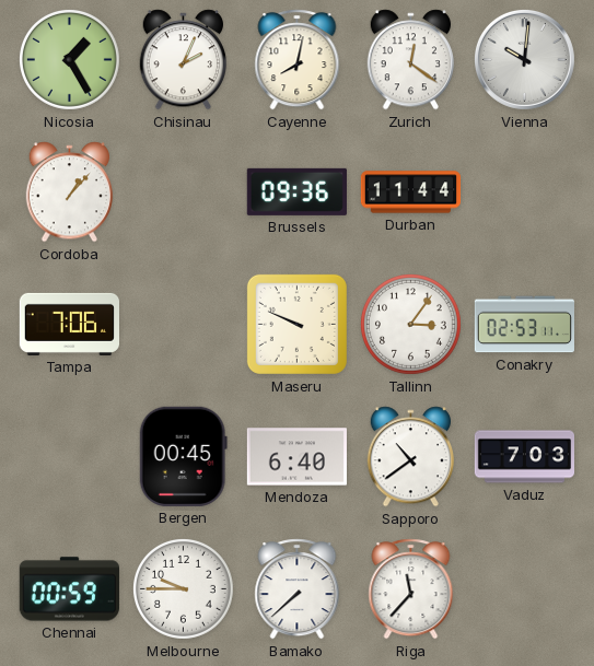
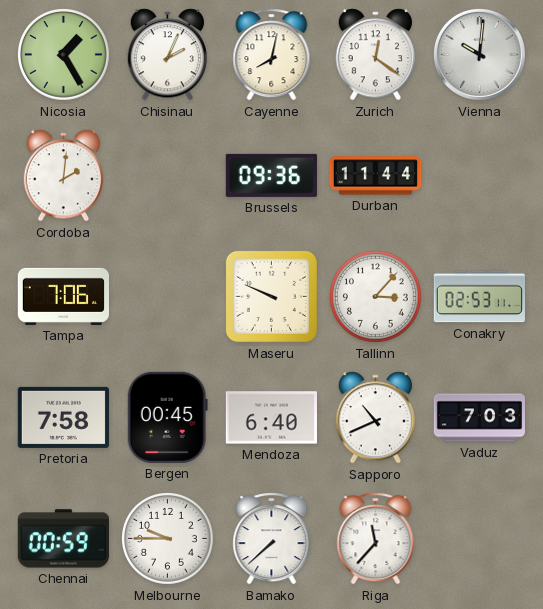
Cordoba: 1:07 -> 2:01 (64, 176)
Tallinn: 3:06 -> 3:07 (375, 296)
Pretoria: none -> 7:58 (63, 417)
Sapporo: 10:39 -> 10:41 (376, 418)
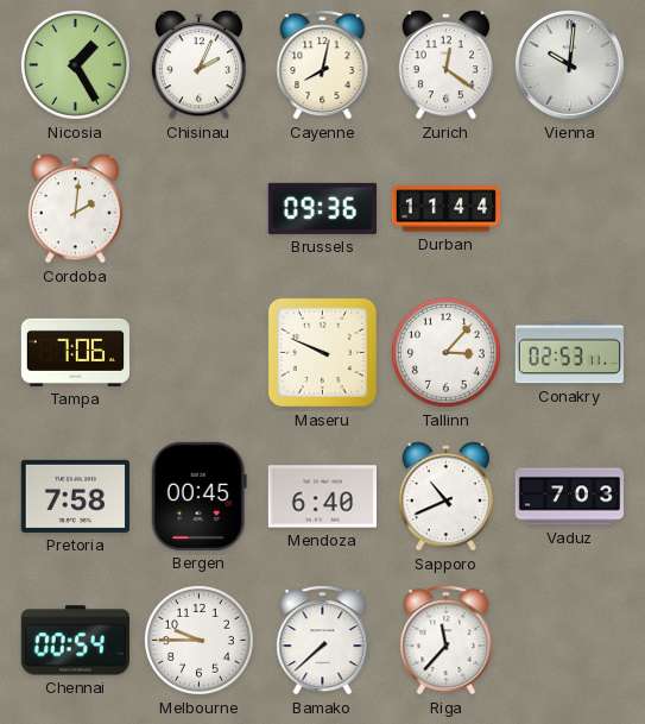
Chennai: 00:59 -> 00:54 (75, 641)
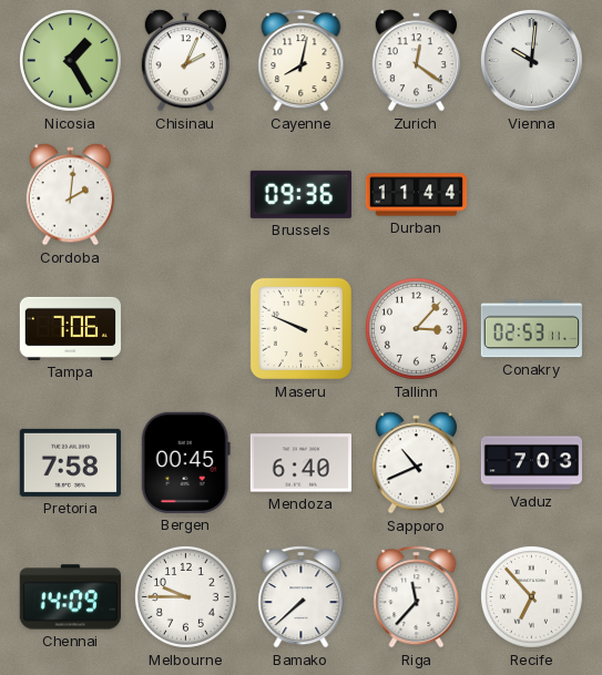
Chennai: 00:54 -> 14:09 (70, 597)
Recife: none -> 6:53 (531, 596)
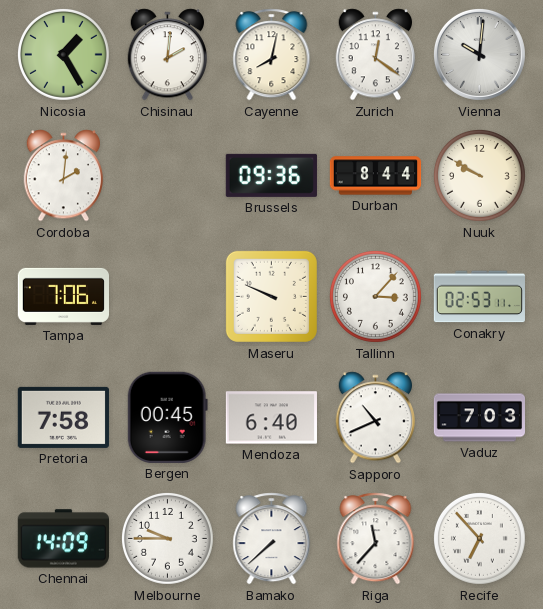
Chisinau: 2:04 -> 2:01 (168, 55)
Durban: 11:44 -> 8:44 (376, 176)
Nuuk: none -> 9:50 (479, 175)
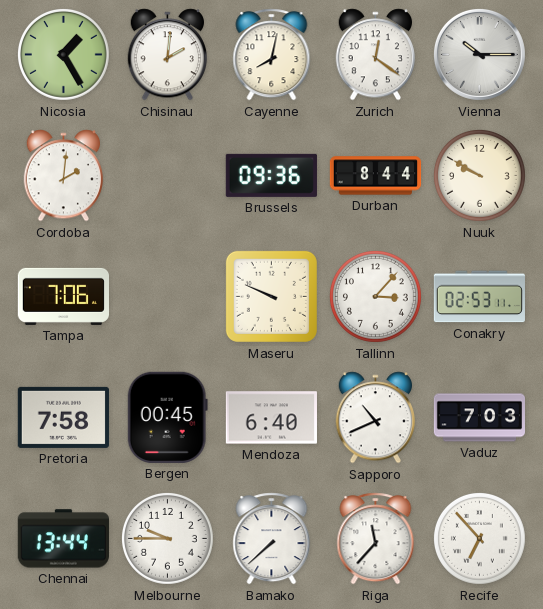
Vienna: 10:01 -> 10:15 (479, 54)
Chennai: 14:09 -> 13:44 (63, 539)
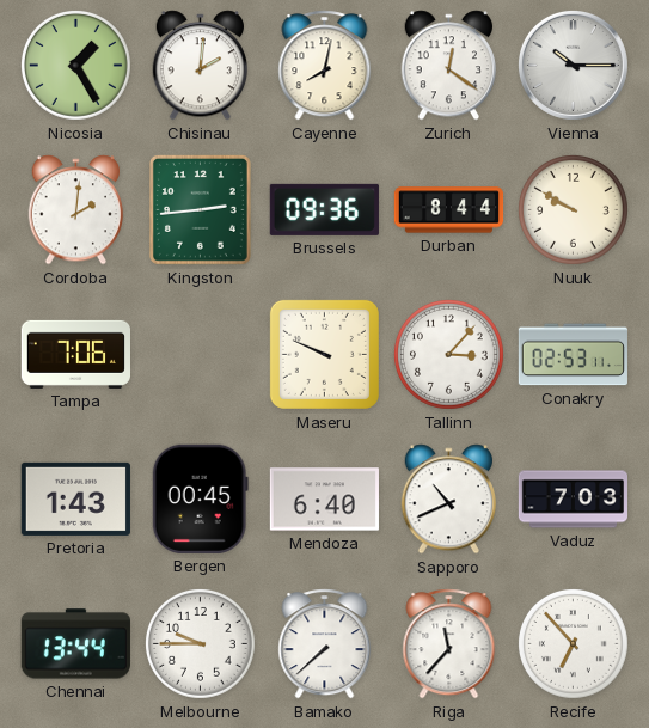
Kingston: none -> 2:44 (200, 210)
Pretoria: 7:58 -> 1:43 (75, 498)
